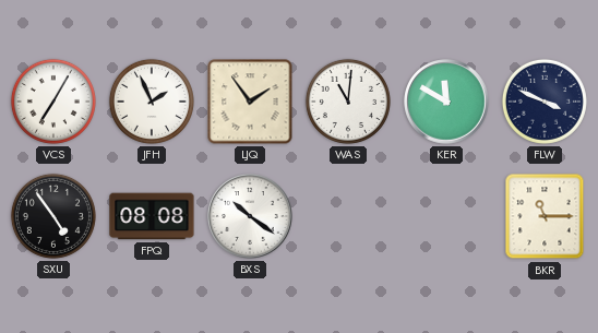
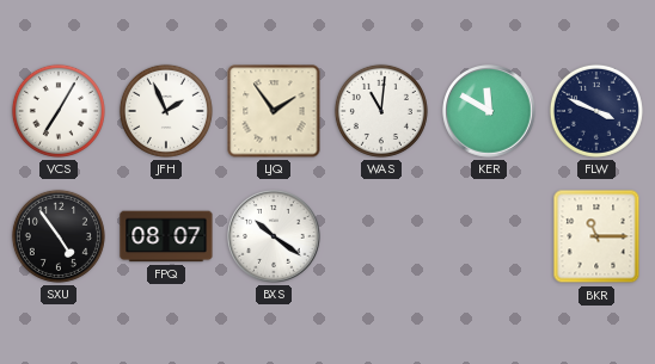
FPQ: 08:08 -> 08:07 (166, 236)
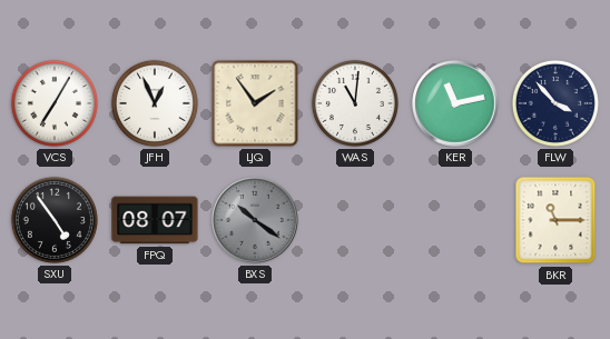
JFH: 1:56 -> 12:56 (155, 103)
KER: 11:50 -> 11:13 (455, 103)
FLW: 3:49 -> 3:53 (555, 103)
BXS dial: white -> grey (255, 220)
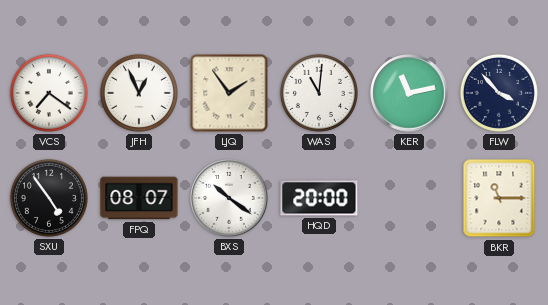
VCS: 7:05 -> 7:21 (49, 93)
BXS dial: grey -> white (229, 198)
HQD: none -> 20:00 (319, 198)
